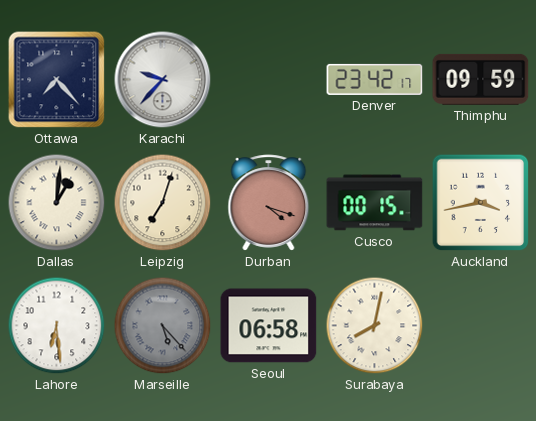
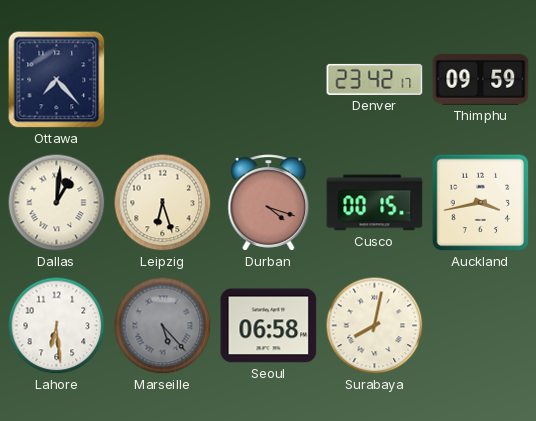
Karachi: 9:37 -> none (163, 80)
Leipzig: 7:03 -> 6:27 (163, 203)
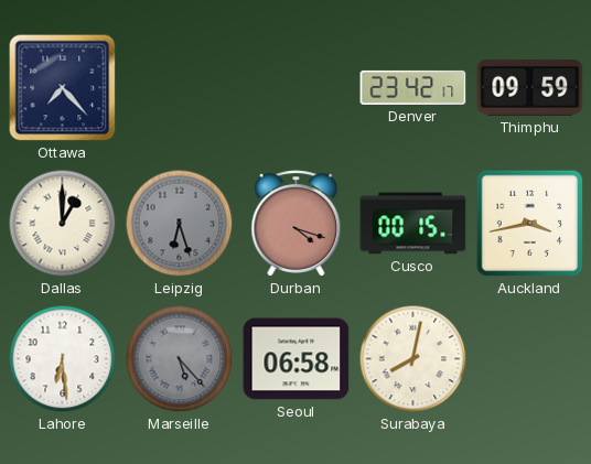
Dallas: 1:01 -> 1:00 (63, 224)
Leipzig dial: cream -> grey (180, 224)
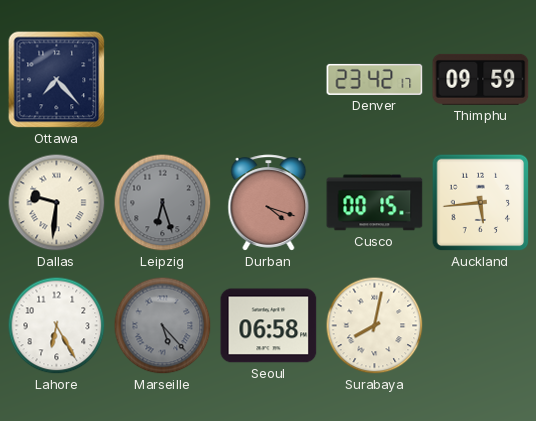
Dallas: 1:00 -> 9:31 (57, 203)
Auckland: 3:43 -> 5:44 (481, 203)
Lahore: 6:29 -> 6:25 (57, 326)
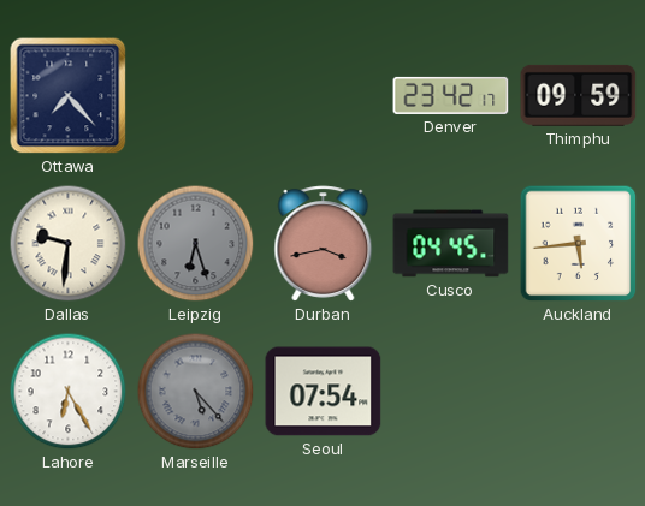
Durban: 4:18 -> 3:43 (324, 244)
Cusco: 00:15 -> 04:45 (451, 244)
Seoul: 06:58 -> 07:54 (324, 392)
Surabaya: 8:02 -> none (375, 326)
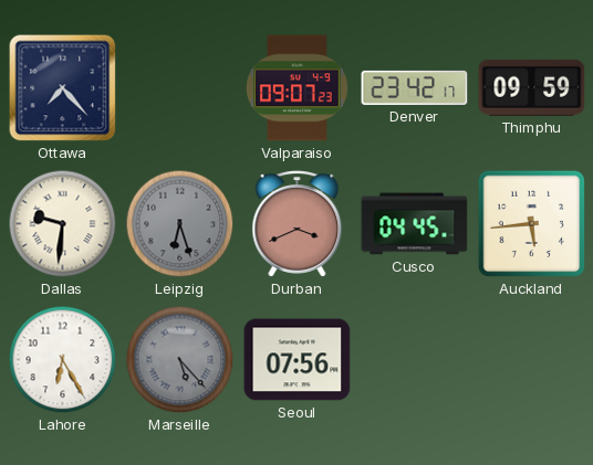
Valparaiso: none -> 09:07 (298, 88)
Durban: 3:43 -> 3:41 (298, 224)
Seoul: 07:54 -> 07:56 (298, 360)
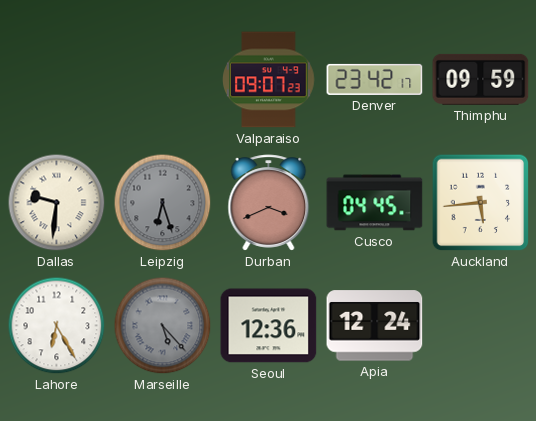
Ottawa: 7:23 -> none (63, 88)
Seoul: 07:56 -> 12:36 (269, 326)
Apia: none -> 12:24 (375, 326)
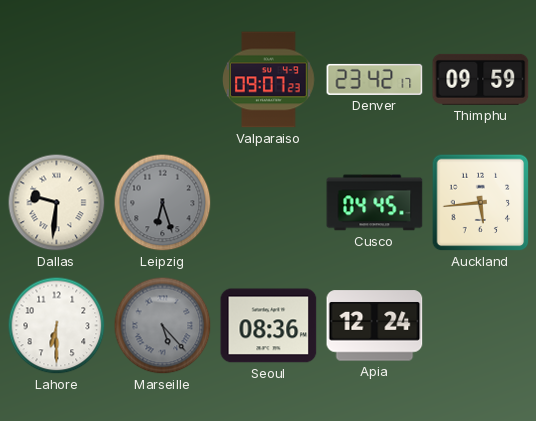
Durban: 3:41 -> none (269, 203)
Lahore: 6:25 -> 6:30 (57, 326)
Seoul: 12:36 -> 08:36 (269, 326)
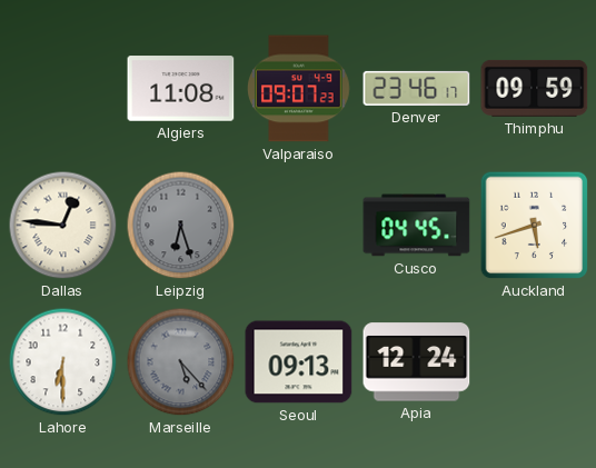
Algiers: none -> 11:08 (181, 89)
Denver: 23:42 -> 23:46 (417, 88)
Dallas: 9:31 -> 12:46 (63, 226)
Auckland: 5:44 -> 5:42 (535, 226)
Seoul: 08:36 -> 09:13 (299, 362)
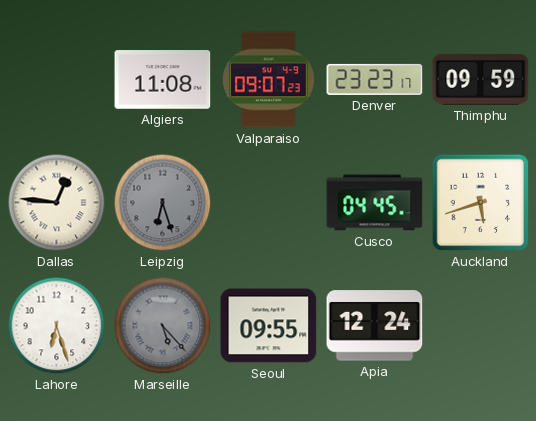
Denver: 23:46 -> 23:23 (375, 79)
Lahore: 6:30 -> 6:27 (57, 326)
Seoul: 09:13 -> 09:55 (269, 326)
